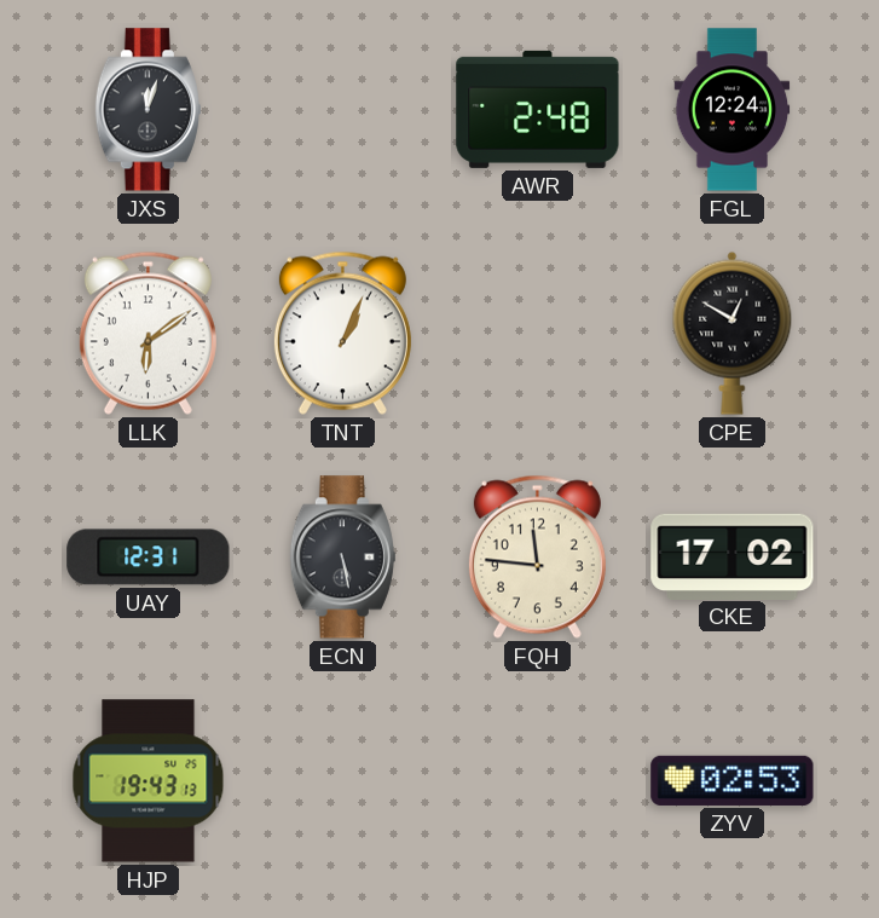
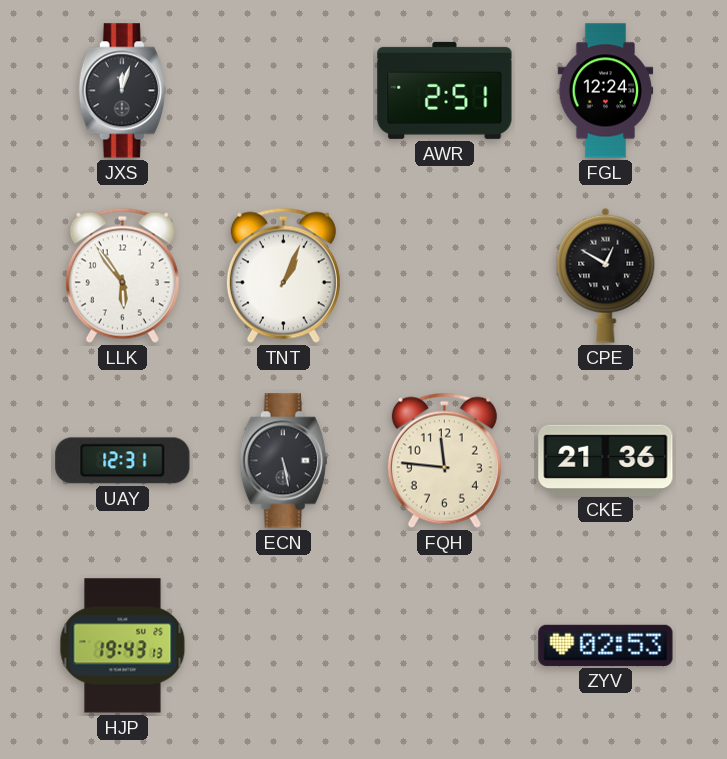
AWR: 2:48 -> 2:51 (445, 90)
LLK: 6:09 -> 5:54 (122, 275)
CKE: 17:02 -> 21:36 (606, 460)
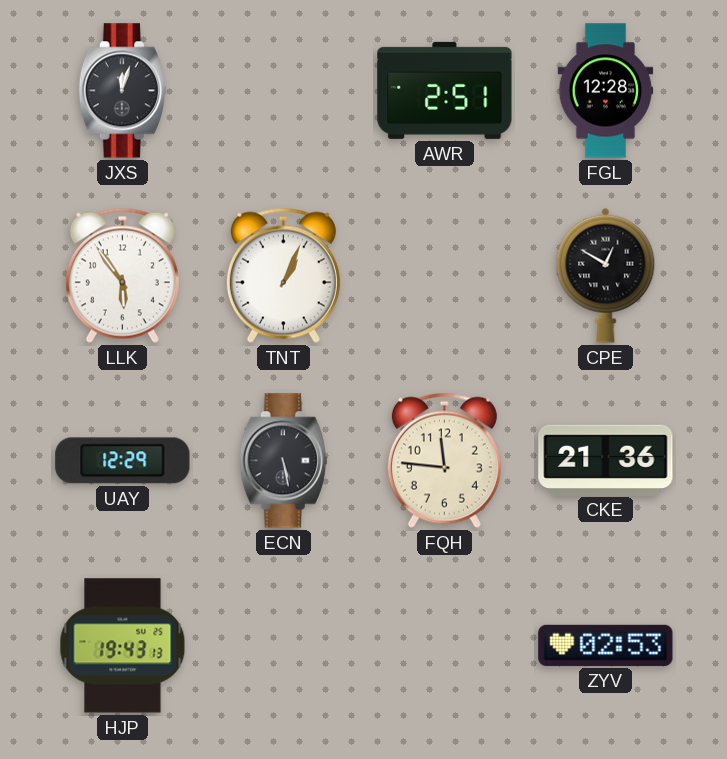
FGL: 12:24 -> 12:28 (606, 91)
UAY: 12:31 -> 12:29 (123, 461)
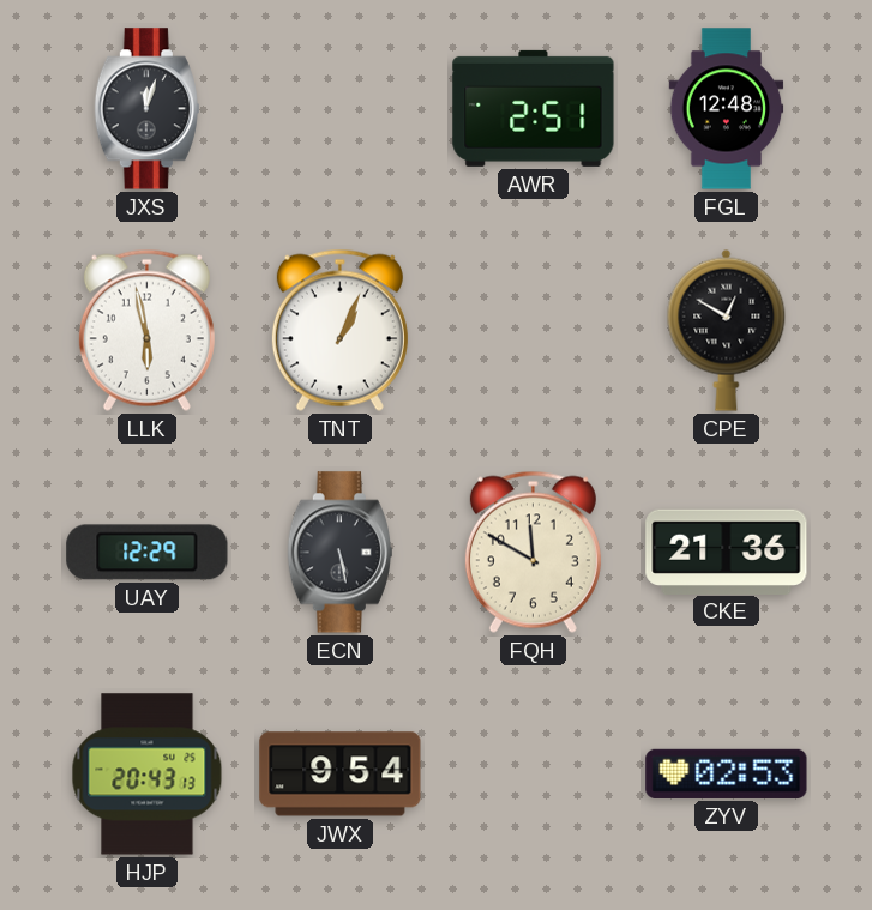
FGL: 12:28 -> 12:48 (727, 109)
LLK: 5:54 -> 5:58 (146, 330)
FQH: 11:46 -> 11:50 (533, 552)
HJP: 19:43 -> 20:43 (148, 775)
JWX: none -> 9:54 (341, 775)
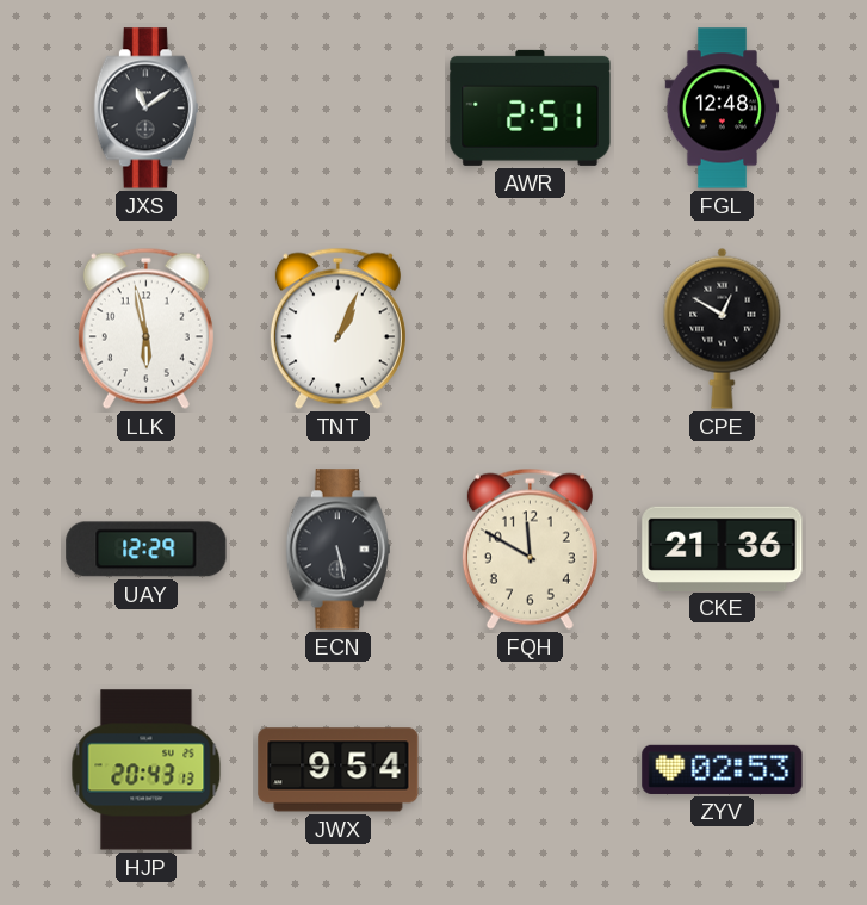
JXS: 12:03 -> 11:09 (145, 109)
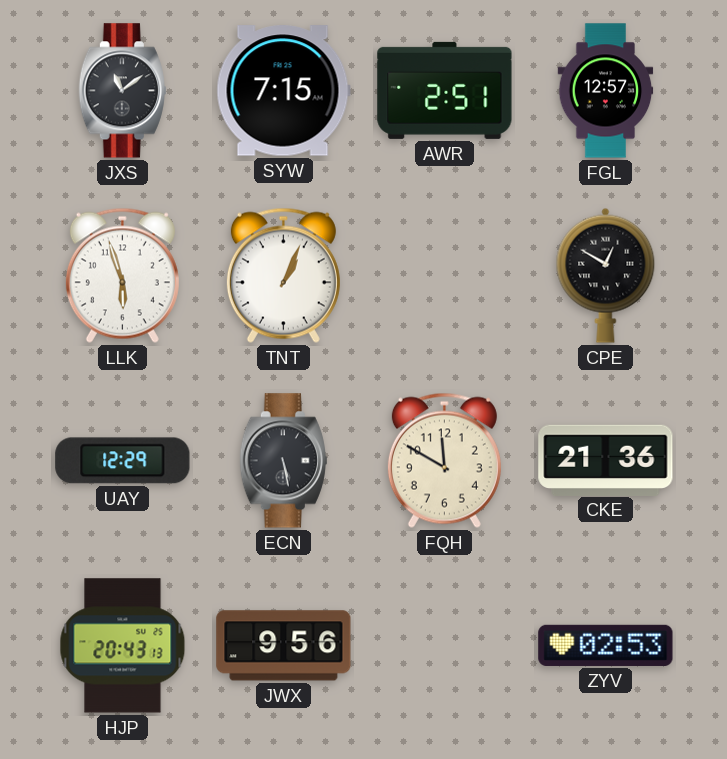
SYW: none -> 7:15 (283, 91)
FGL: 12:48 -> 12:57 (606, 91)
LLK: 5:58 -> 5:57 (122, 275)
JWX: 9:54 -> 9:56 (284, 646)
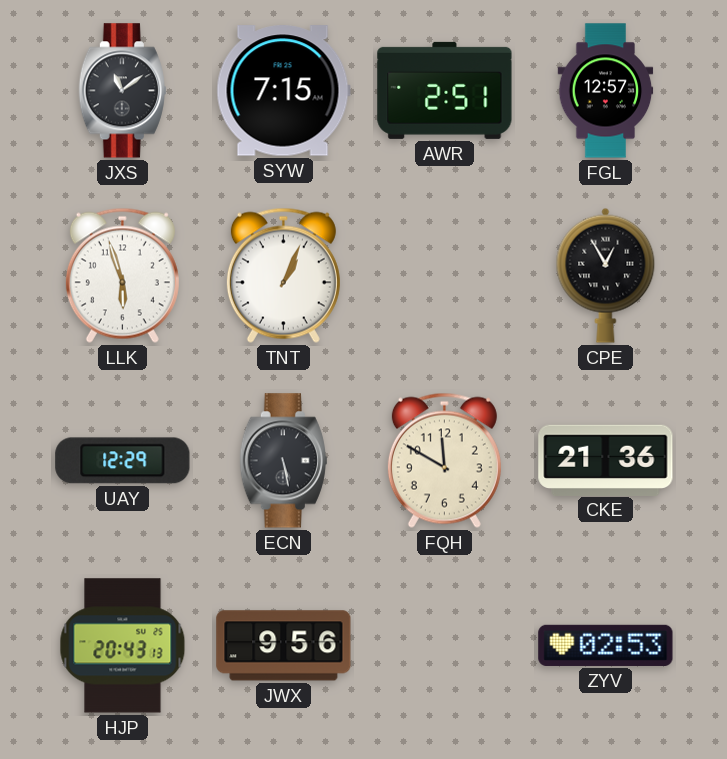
CPE: 12:50 -> 12:55 (606, 275)
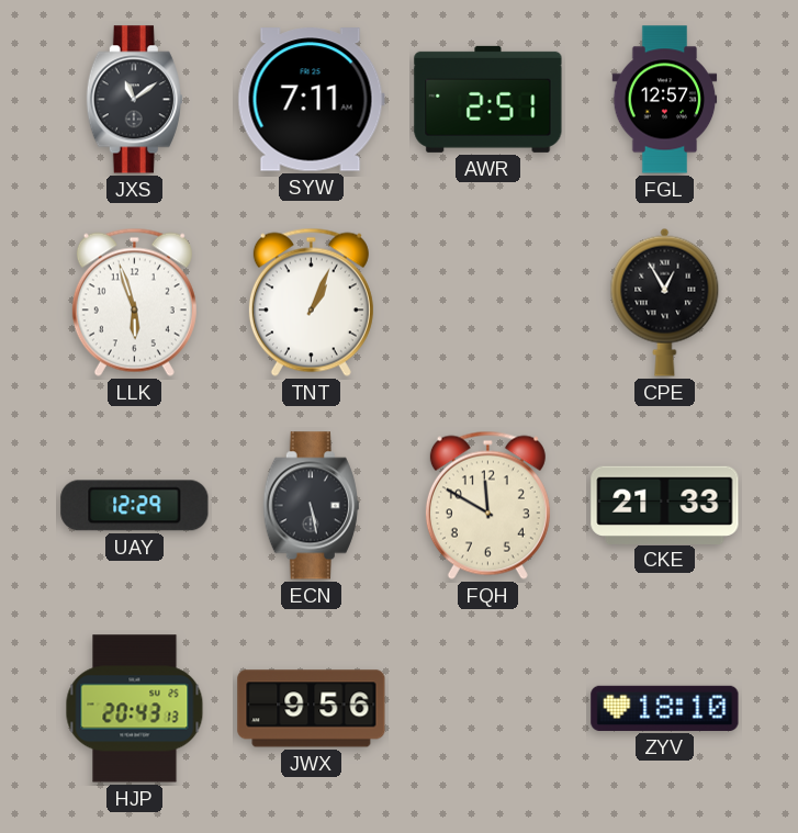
SYW: 7:15 -> 7:11 (311, 100)
CKE: 21:36 -> 21:33 (665, 505)
ZYV: 02:53 -> 18:10 (665, 708)
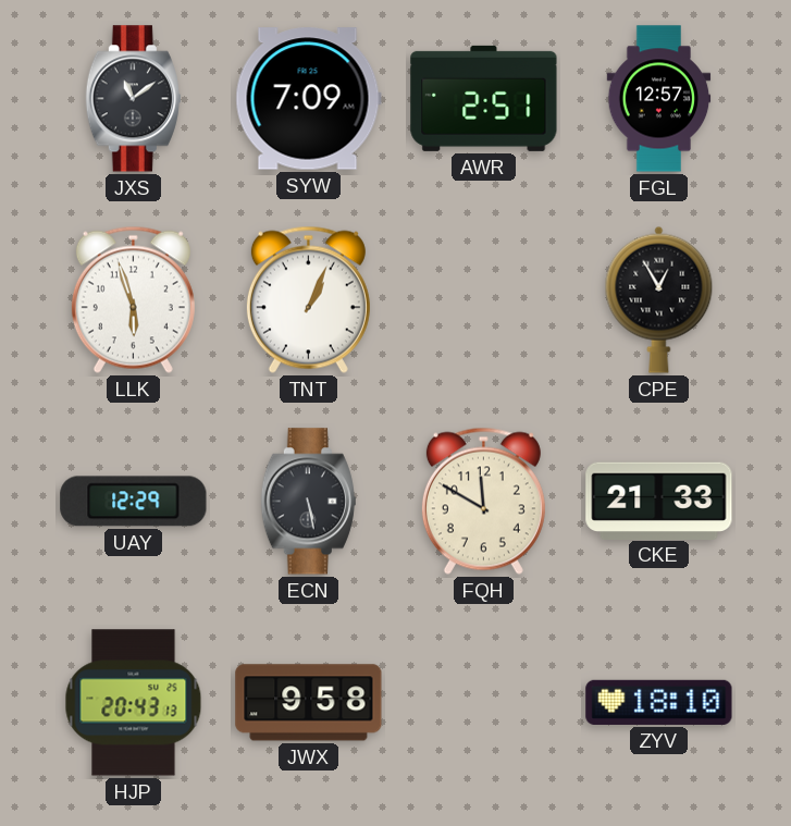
SYW: 7:11 -> 7:09 (308, 99)
JWX: 9:56 -> 9:58 (309, 703)
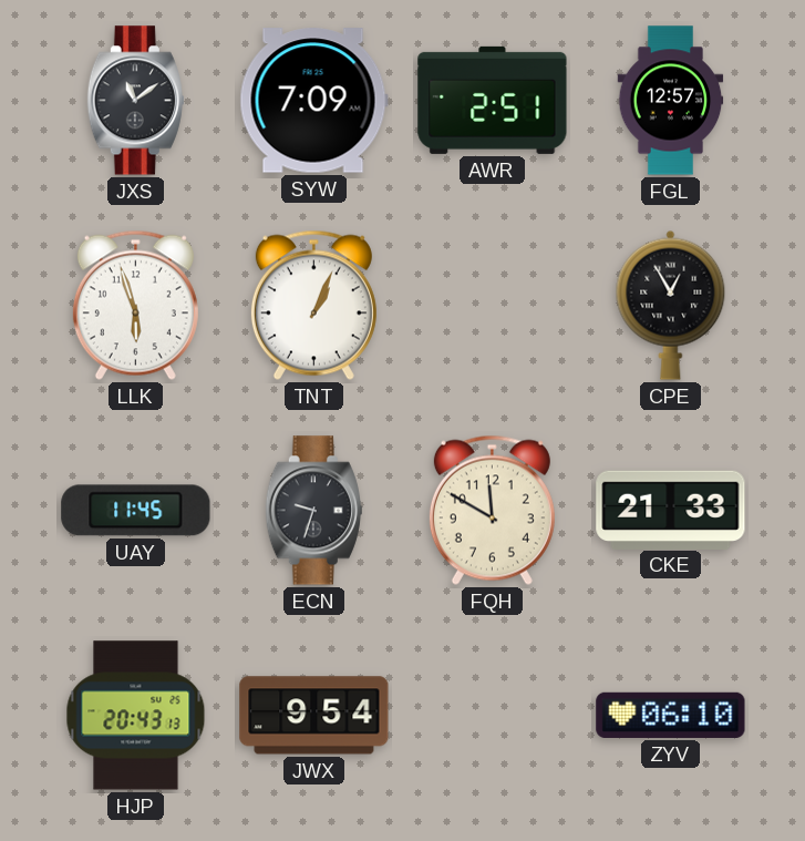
UAY: 12:29 -> 11:45 (136, 511)
ECN: 5:28 -> 9:33 (313, 511)
JWX: 9:58 -> 9:54 (314, 716)
ZYV: 18:10 -> 06:10 (671, 715)
